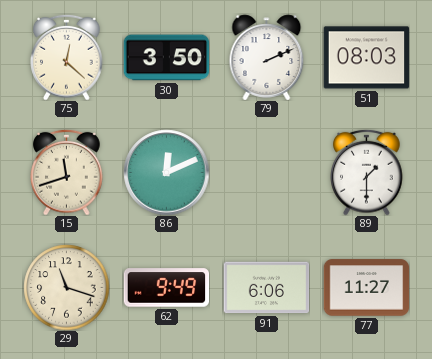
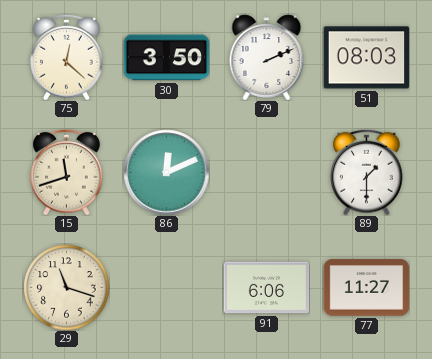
62: 9:49 -> none (166, 288)
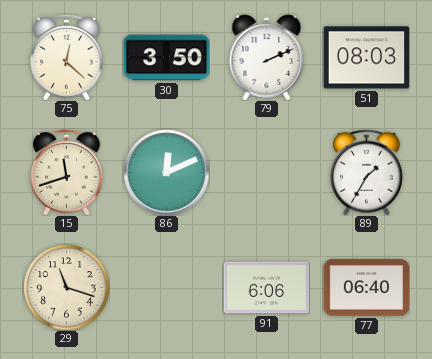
89: 1:30 -> 1:35 (367, 172)
77: 11:27 -> 06:40 (366, 288)
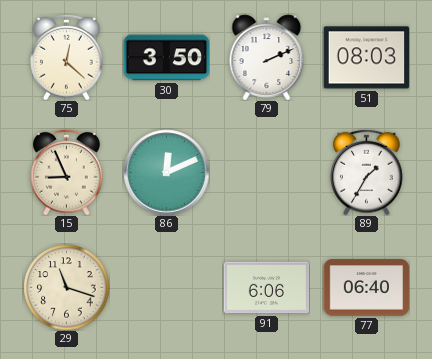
15: 11:42 -> 8:56 (67, 172)
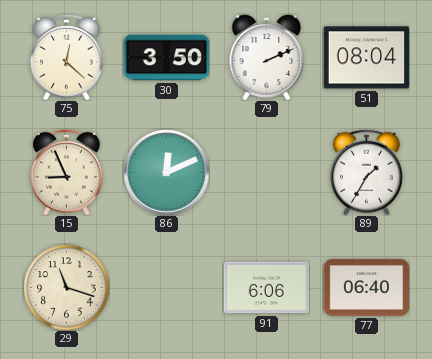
51: 08:03 -> 08:04 (366, 58)
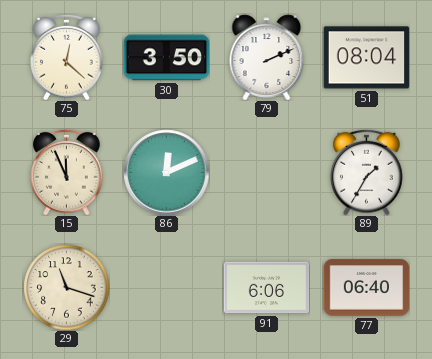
15: 8:56 -> 11:56 (67, 172)
